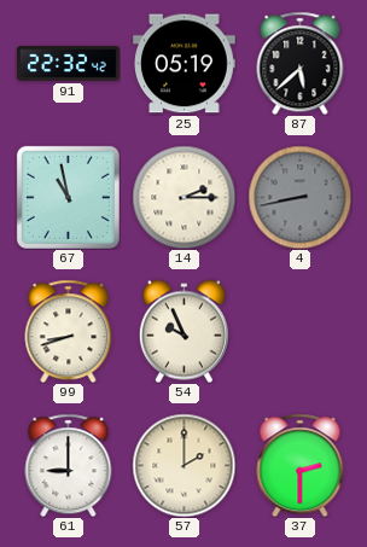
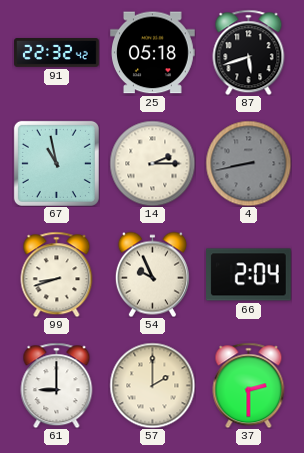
25: 05:19 -> 05:18 (153, 53)
87: 5:38 -> 5:42 (249, 52)
66: none -> 2:04 (249, 275)
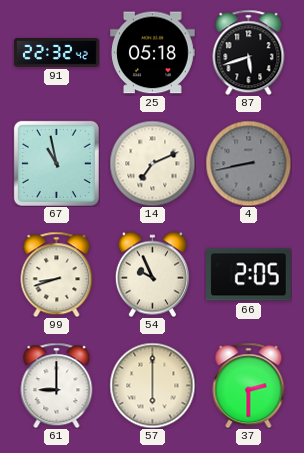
14: 2:15 -> 7:11 (152, 163)
66: 2:04 -> 2:05 (249, 275)
57: 2:00 -> 6:00 (152, 385)
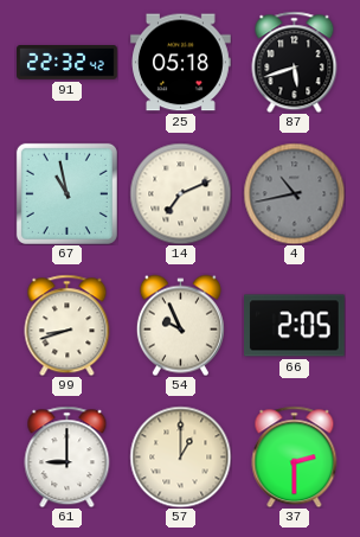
4: 8:43 -> 10:43 (294, 193)
57: 6:00 -> 1:00 (180, 456)
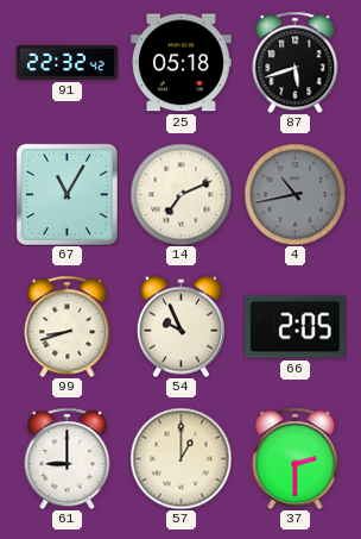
67: 10:58 -> 11:05 (66, 194)
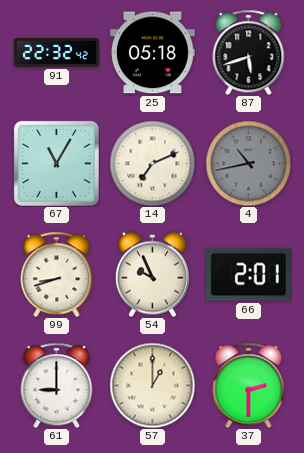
66: 2:05 -> 2:01 (249, 275)
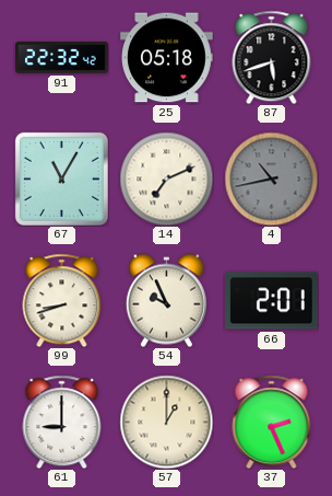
37: 2:30 -> 2:26 (272, 422)
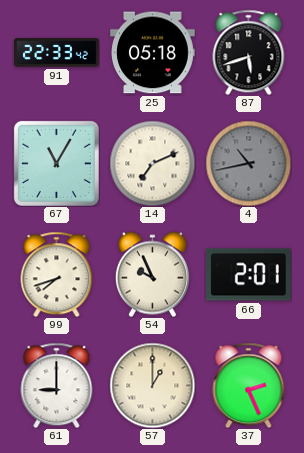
91: 22:32 -> 22:33 (57, 53)
99: 8:42 -> 7:42 (57, 274)
